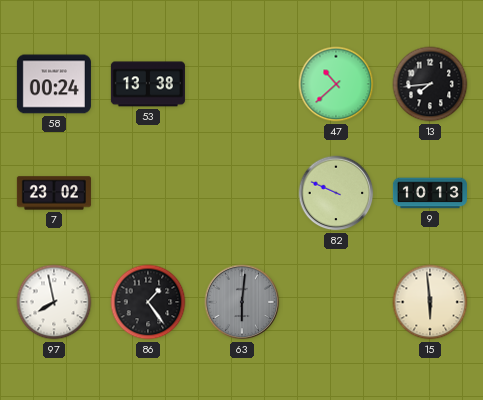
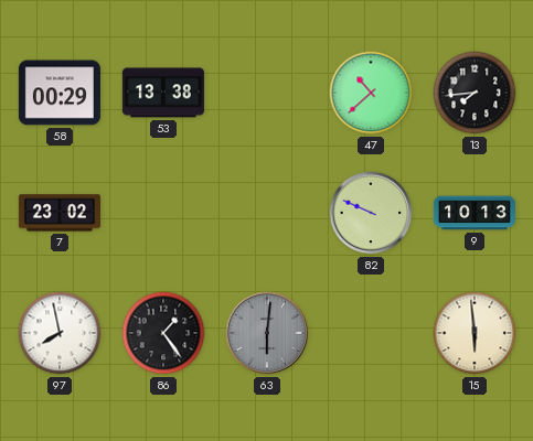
58: 00:24 -> 00:29 (60, 93)
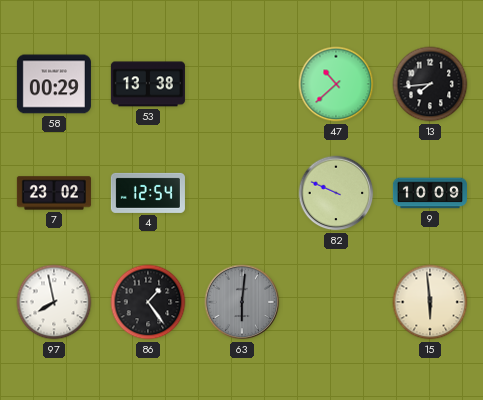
4: none -> 12:54 (148, 193)
9: 10:13 -> 10:09 (430, 193)
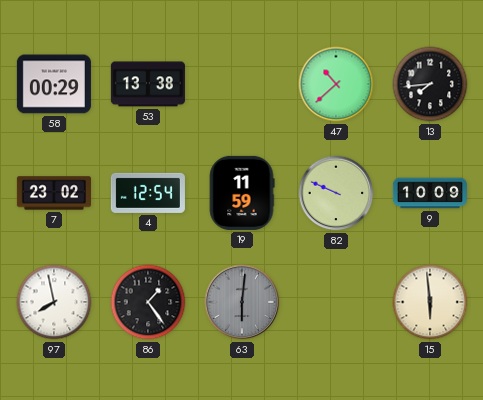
19: none -> 11:59 (242, 193)
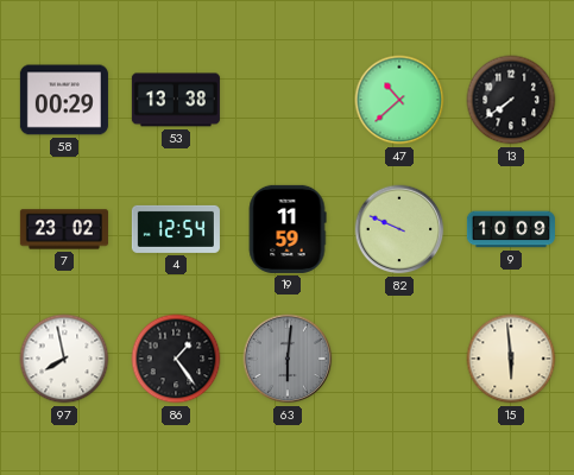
13: 7:44 -> 7:39 (511, 100)
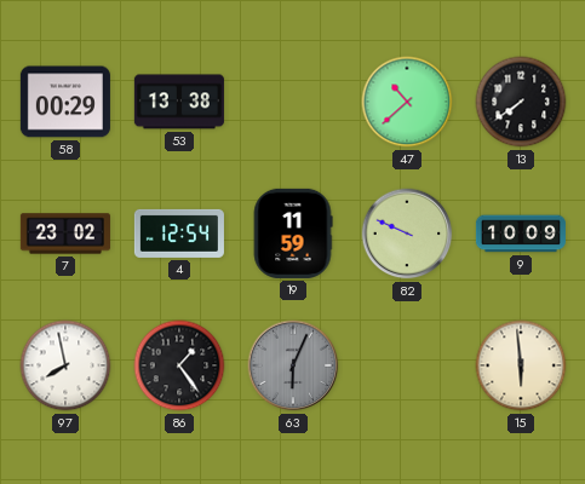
63: 6:01 -> 6:04 (293, 365)
